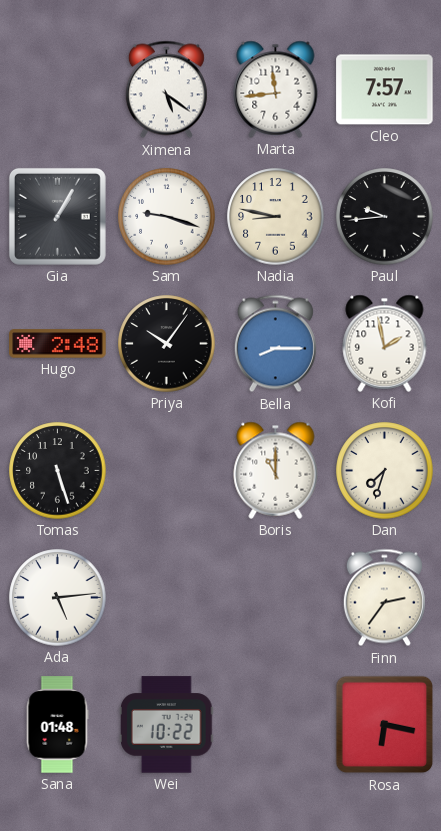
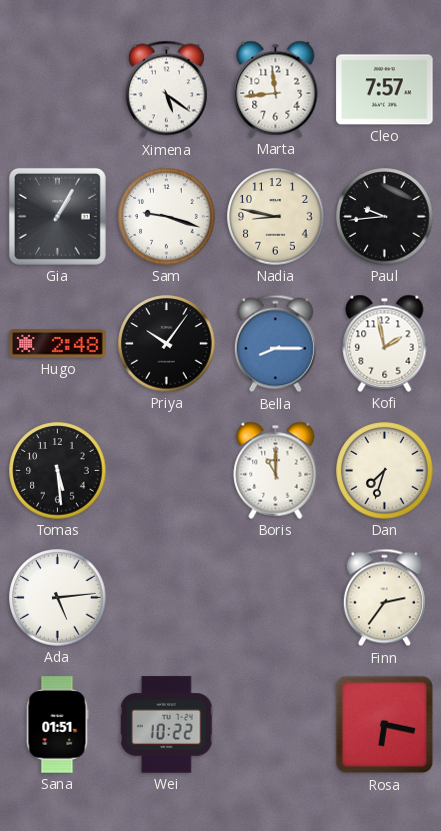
Tomas: 5:27 -> 5:29 (58, 471)
Sana: 01:48 -> 01:51 (57, 725)
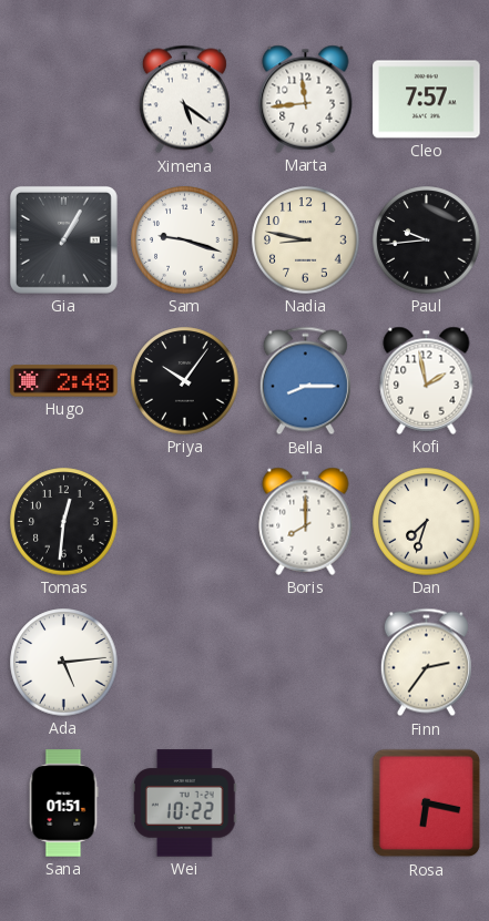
Tomas: 5:29 -> 12:31 (64, 522)
Boris: 11:00 -> 8:00 (306, 521)
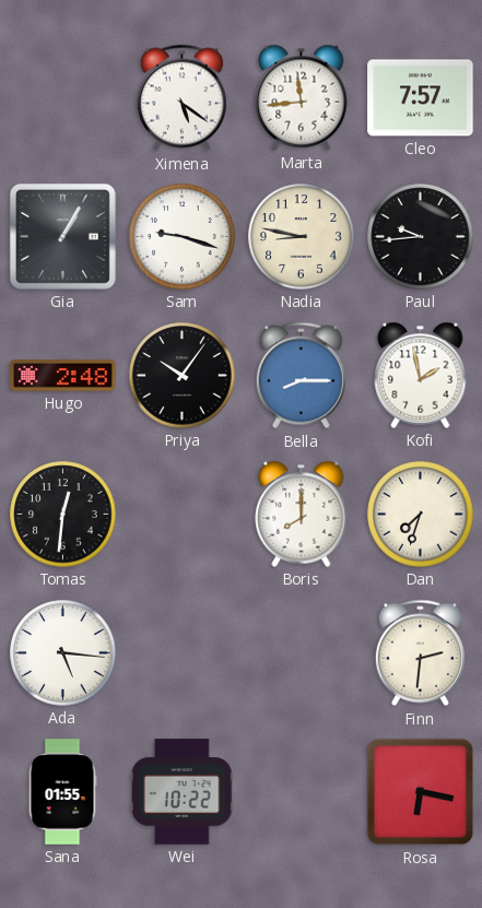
Ada: 5:14 -> 5:16 (63, 653)
Finn: 2:36 -> 2:31 (420, 653)
Sana: 01:51 -> 01:55 (62, 792)
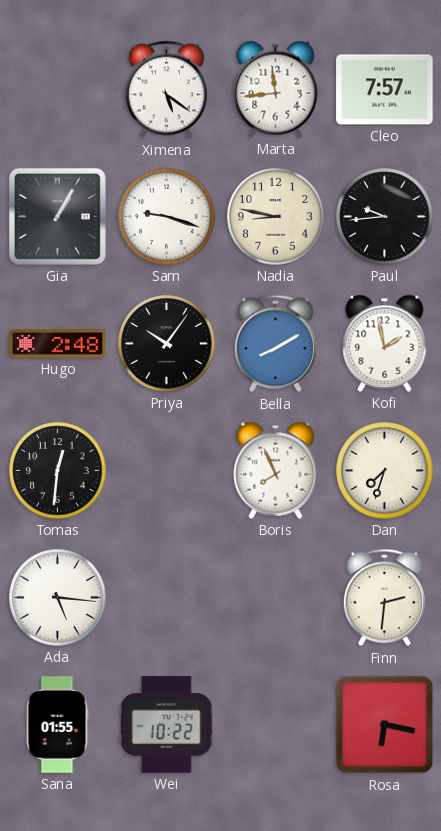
Bella: 8:15 -> 8:10 (275, 344)
Boris: 8:00 -> 7:56 (276, 470)
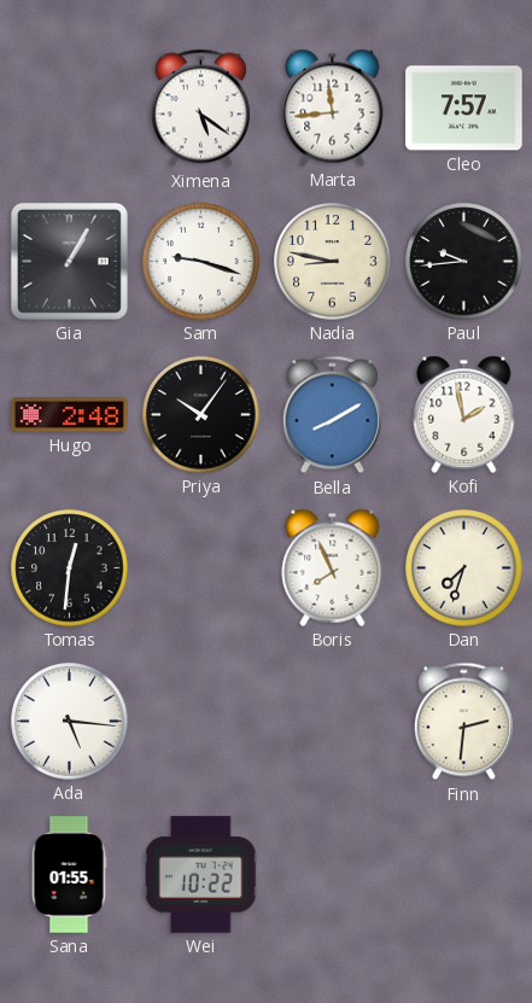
Rosa: 6:17 -> none (385, 725)
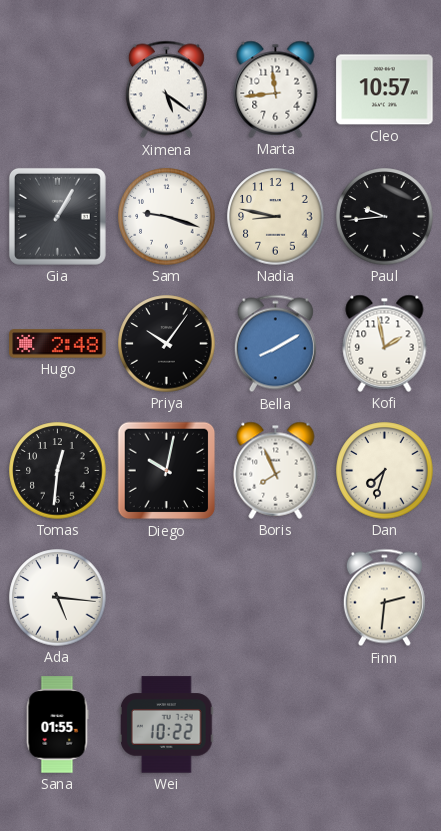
Cleo: 7:57 -> 10:57 (385, 90)
Diego: none -> 10:02 (167, 471)
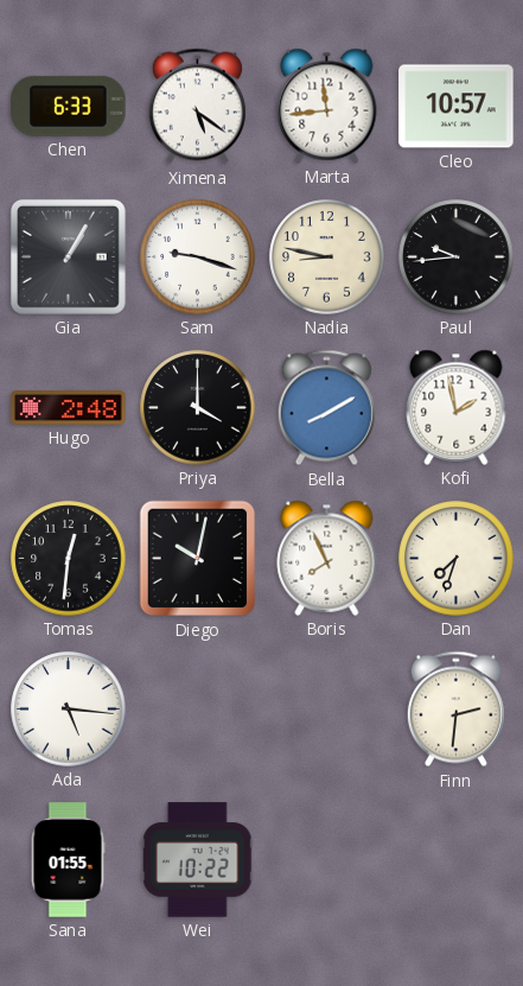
Chen: none -> 6:33 (69, 106)
Priya: 10:06 -> 4:00 (198, 408)
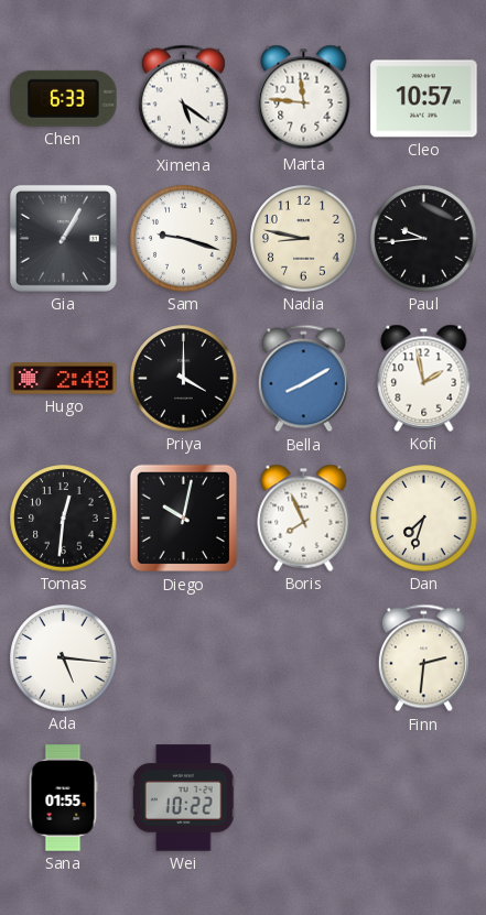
Marta: 11:44 -> 11:46 (304, 98)
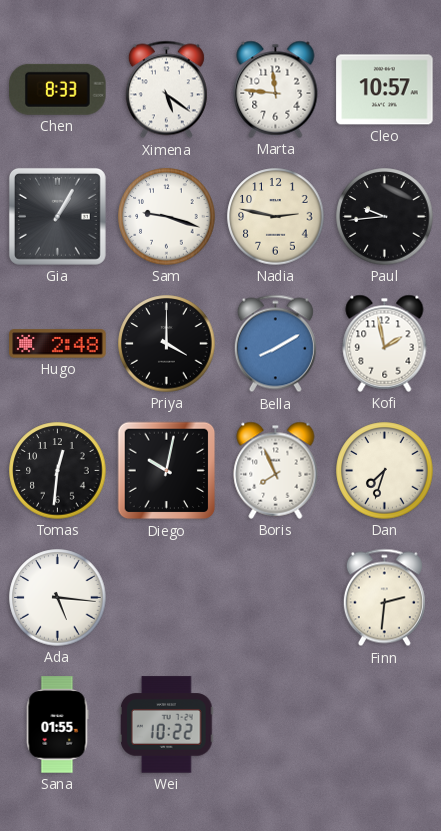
Chen: 6:33 -> 8:33 (58, 89)
Nadia: 8:47 -> 2:47 (276, 217)
